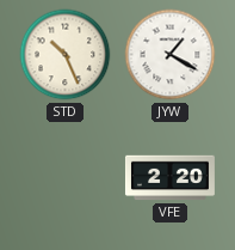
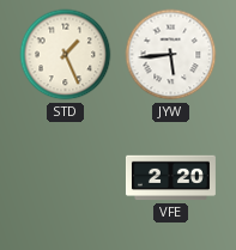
STD: 10:26 -> 1:26 (66, 55)
JYW: 1:20 -> 5:44 (171, 55)
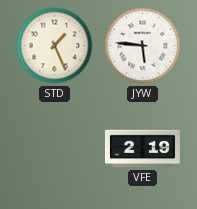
JYW: 5:44 -> 5:46 (143, 46)
VFE: 2:20 -> 2:19 (142, 149)
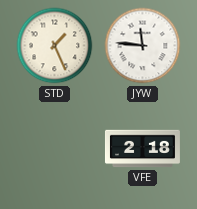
JYW: 5:46 -> 11:46 (143, 46)
VFE: 2:19 -> 2:18 (142, 149)
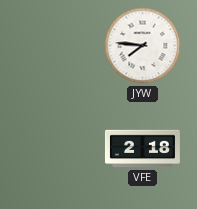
STD: 1:26 -> none (55, 46)
JYW: 11:46 -> 7:46 (143, 46)
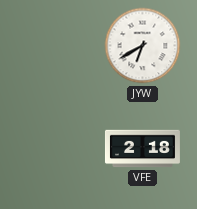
JYW: 7:46 -> 6:40 (143, 46)
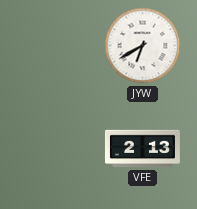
VFE: 2:18 -> 2:13 (142, 149)
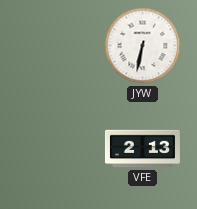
JYW: 6:40 -> 6:32 (143, 46)
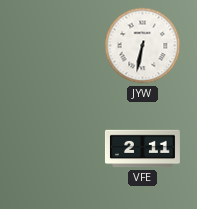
VFE: 2:13 -> 2:11 (142, 149)
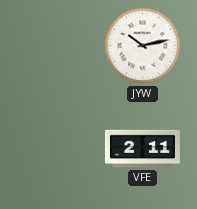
JYW: 6:32 -> 10:13 (143, 46)
